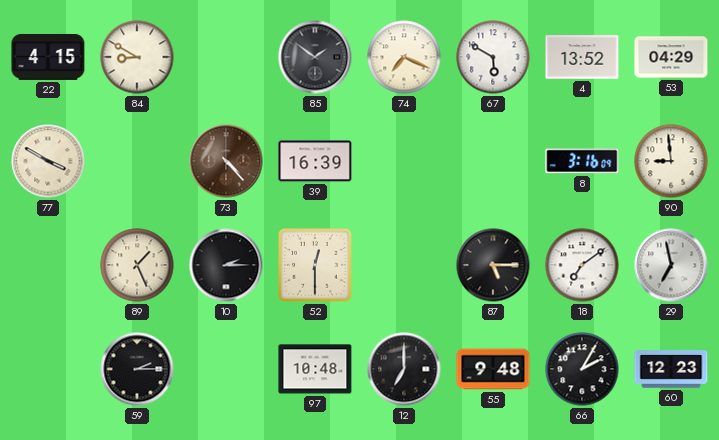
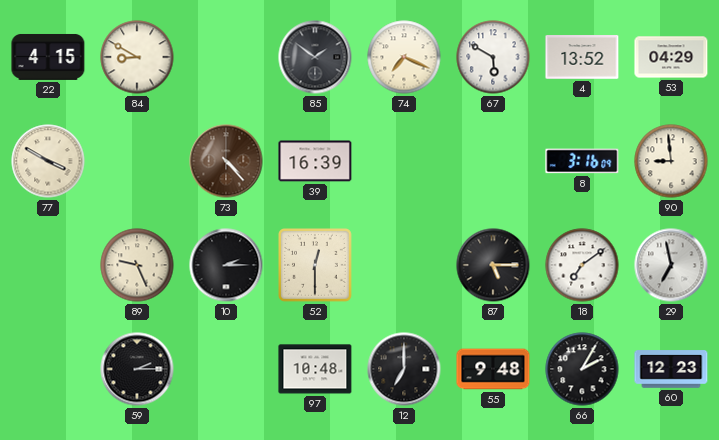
89: 1:26 -> 9:26 (137, 265)
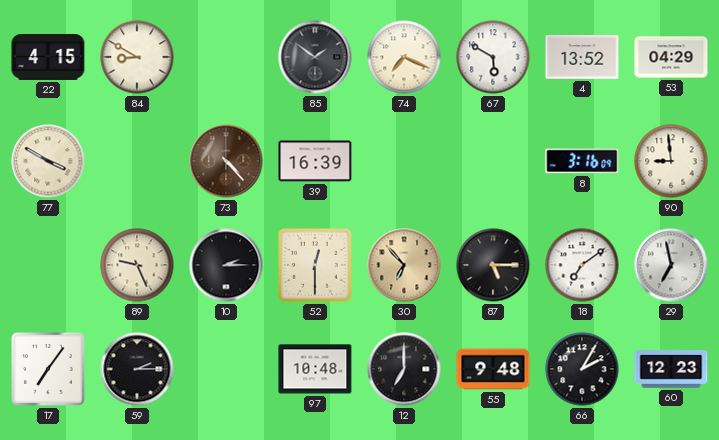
30: none -> 6:53 (404, 265)
17: none -> 7:06 (49, 370)
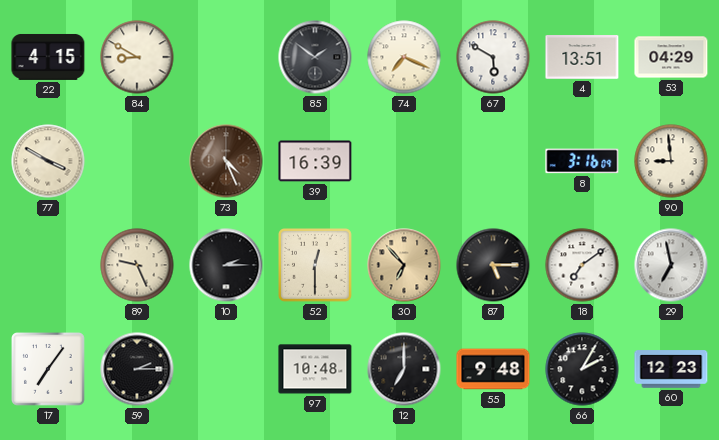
4: 13:52 -> 13:51 (582, 57)
73: 4:23 -> 4:26 (226, 161)
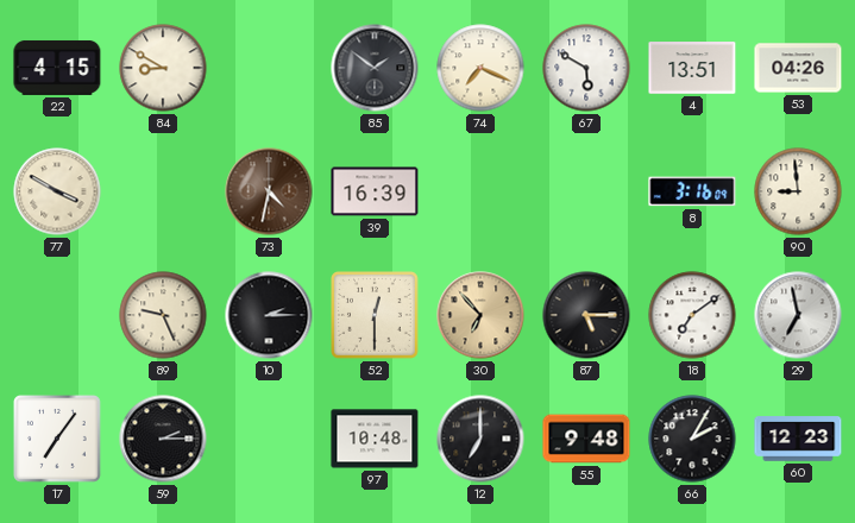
53: 04:29 -> 04:26 (798, 68)
73: 4:26 -> 4:32 (269, 191)
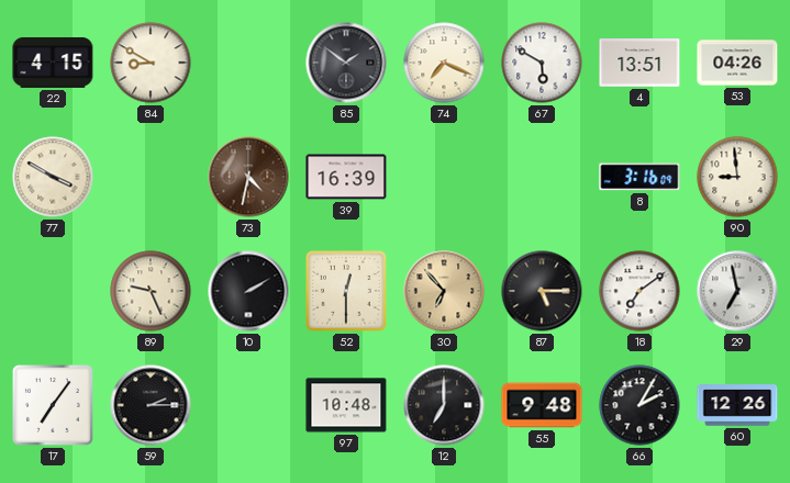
10: 2:15 -> 2:10 (248, 291)
60: 12:23 -> 12:26 (737, 405)
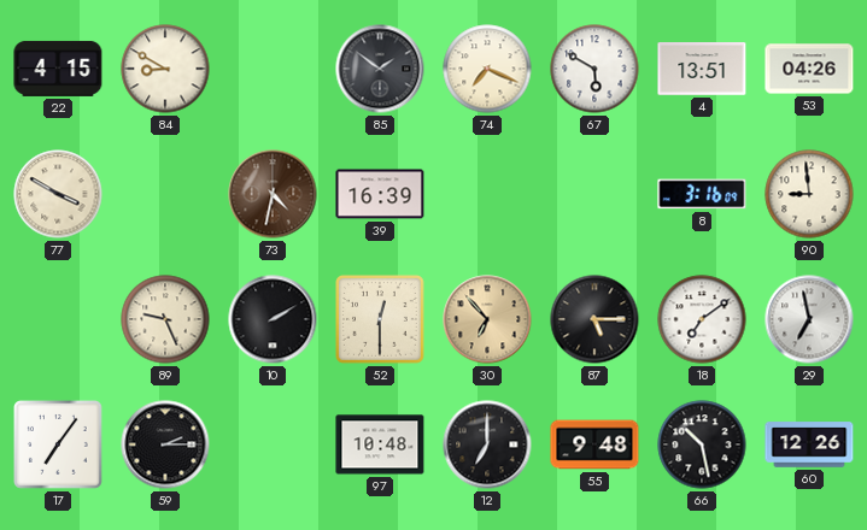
66: 2:05 -> 10:28 (702, 444)
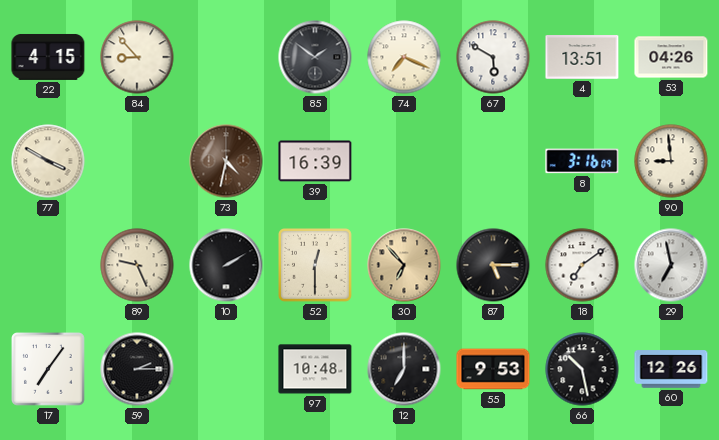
84: 8:50 -> 8:53 (137, 57)
55: 9:48 -> 9:53 (493, 369)
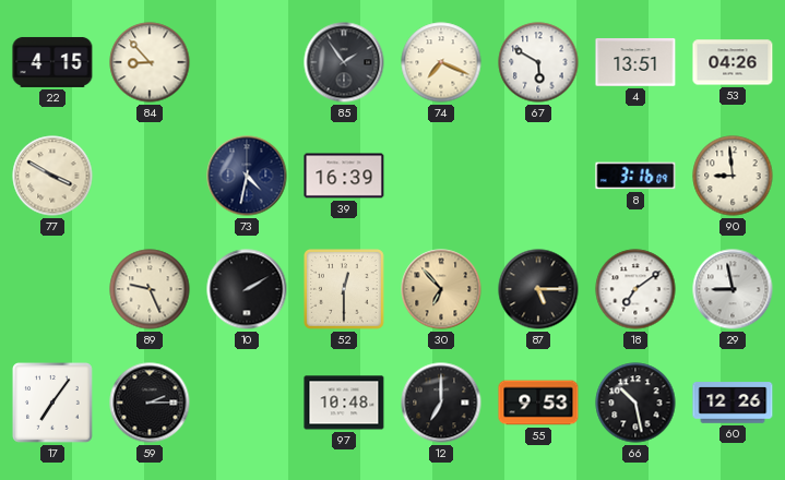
85: 1:51 -> 1:54 (344, 62)
73 dial: brown -> navy (247, 176)
29: 6:58 -> 8:58 (733, 289)
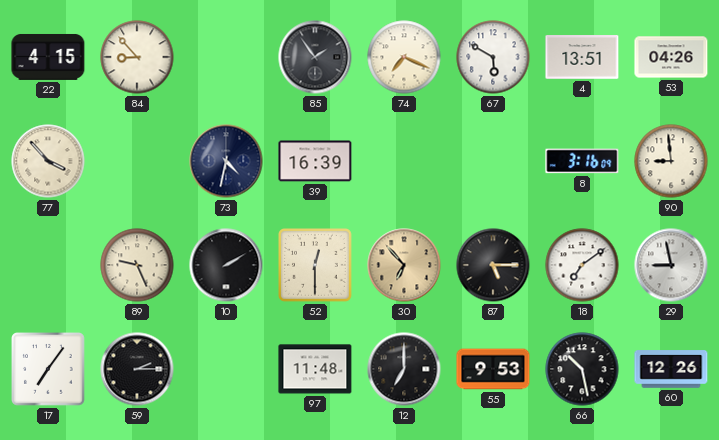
77: 3:50 -> 3:53 (48, 161)
97: 10:48 -> 11:48 (315, 369)
